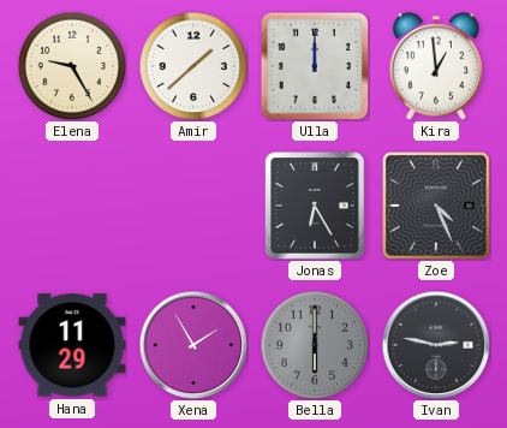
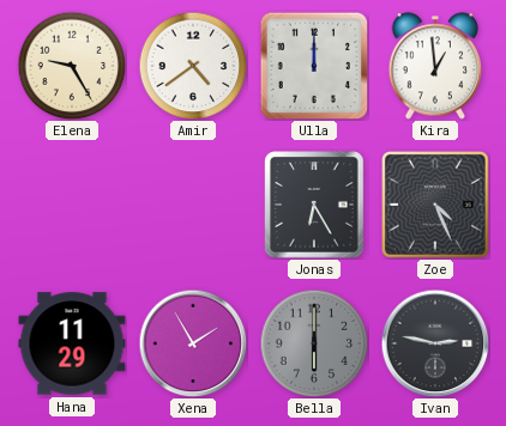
Amir: 1:38 -> 4:39 (193, 66)
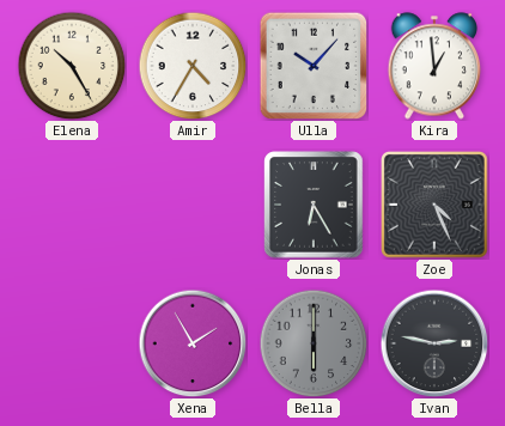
Elena: 9:25 -> 10:25 (72, 66)
Amir: 4:39 -> 4:35 (193, 66)
Ulla: 12:00 -> 10:07 (314, 66)
Hana: 11:29 -> none (72, 343)
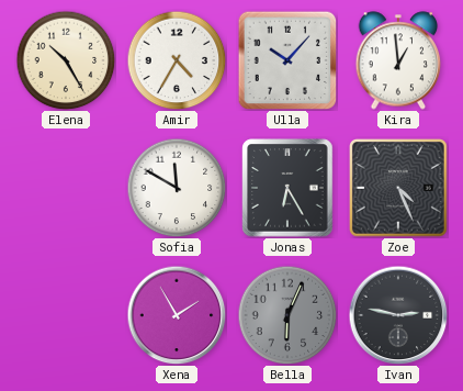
Sofia: none -> 11:50 (177, 188)
Bella: 6:00 -> 6:04 (287, 315)
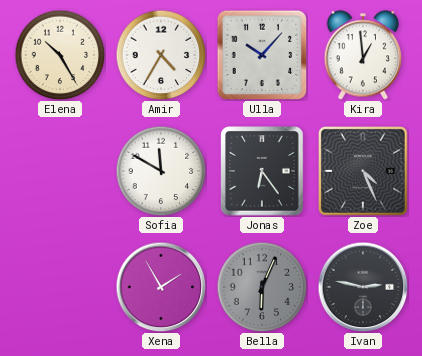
Jonas: 6:25 -> 6:24 (262, 171)
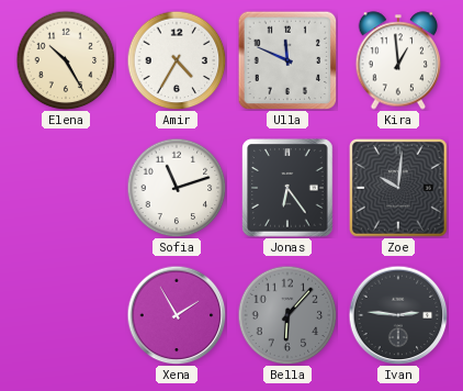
Ulla: 10:07 -> 11:49 (287, 60)
Sofia: 11:50 -> 11:12 (177, 188)
Zoe: 4:26 -> 10:01 (399, 189)
Bella: 6:04 -> 6:07 (287, 315)
Ivan: 2:47 -> 2:46 (398, 315)
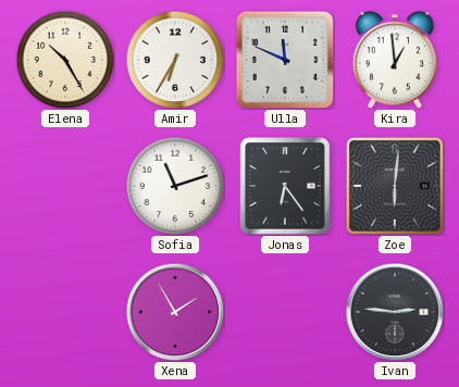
Amir: 4:35 -> 6:35 (175, 60)
Zoe: 10:01 -> 6:01 (396, 187)
Bella: 6:07 -> none (287, 315)
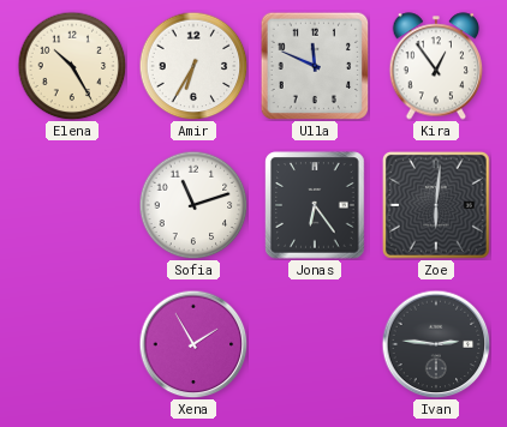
Kira: 12:59 -> 12:54 (436, 66)
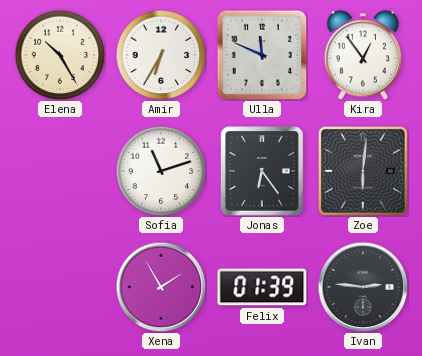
Felix: none -> 01:39 (262, 287)
